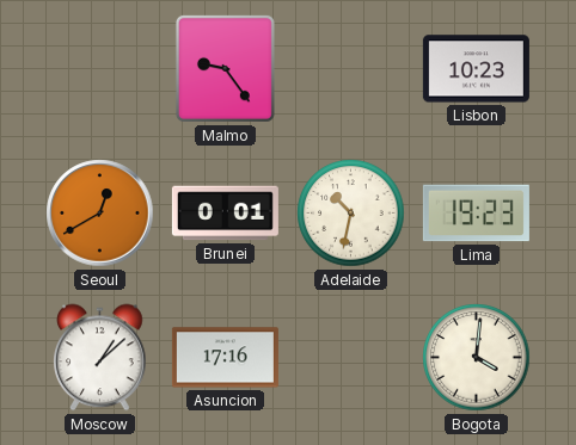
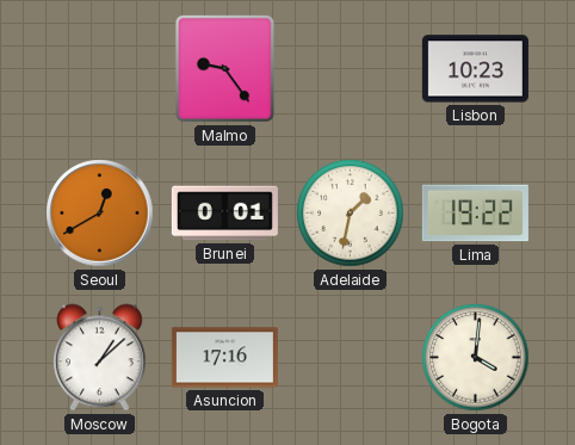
Adelaide: 10:32 -> 1:32 (351, 214)
Lima: 19:23 -> 19:22 (475, 214)
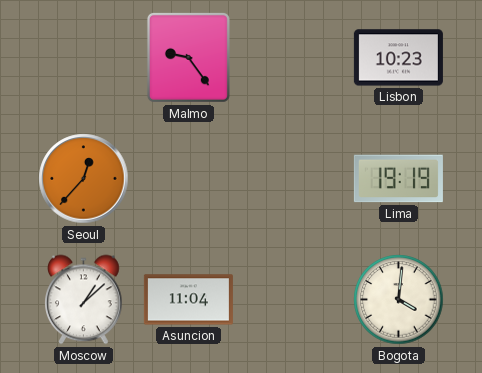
Seoul: 12:40 -> 12:37 (84, 179)
Brunei: 0:01 -> none (224, 214)
Adelaide: 1:32 -> none (351, 214)
Lima: 19:22 -> 19:19 (398, 179)
Asuncion: 17:16 -> 11:04 (188, 300)
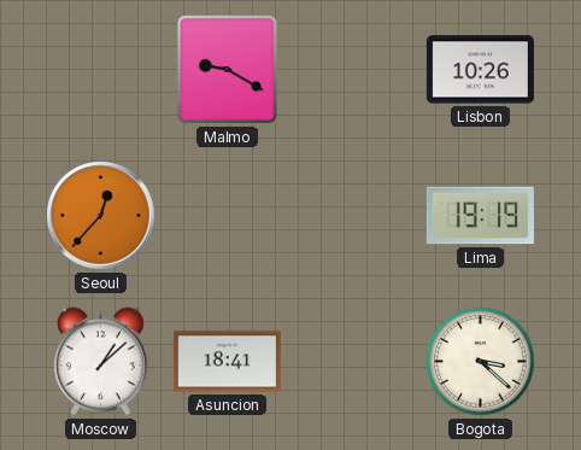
Malmo: 9:24 -> 9:20 (227, 69)
Lisbon: 10:23 -> 10:26 (480, 70)
Asuncion: 11:04 -> 18:41 (227, 362)
Bogota: 4:01 -> 3:22 (481, 362)
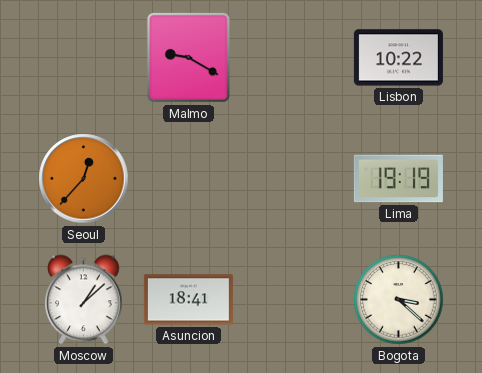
Lisbon: 10:26 -> 10:22 (398, 58)
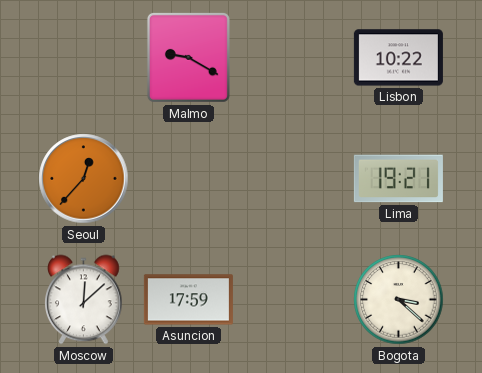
Lima: 19:19 -> 19:21 (398, 179)
Moscow: 1:08 -> 12:08 (84, 300)
Asuncion: 18:41 -> 17:59 (188, 300)
